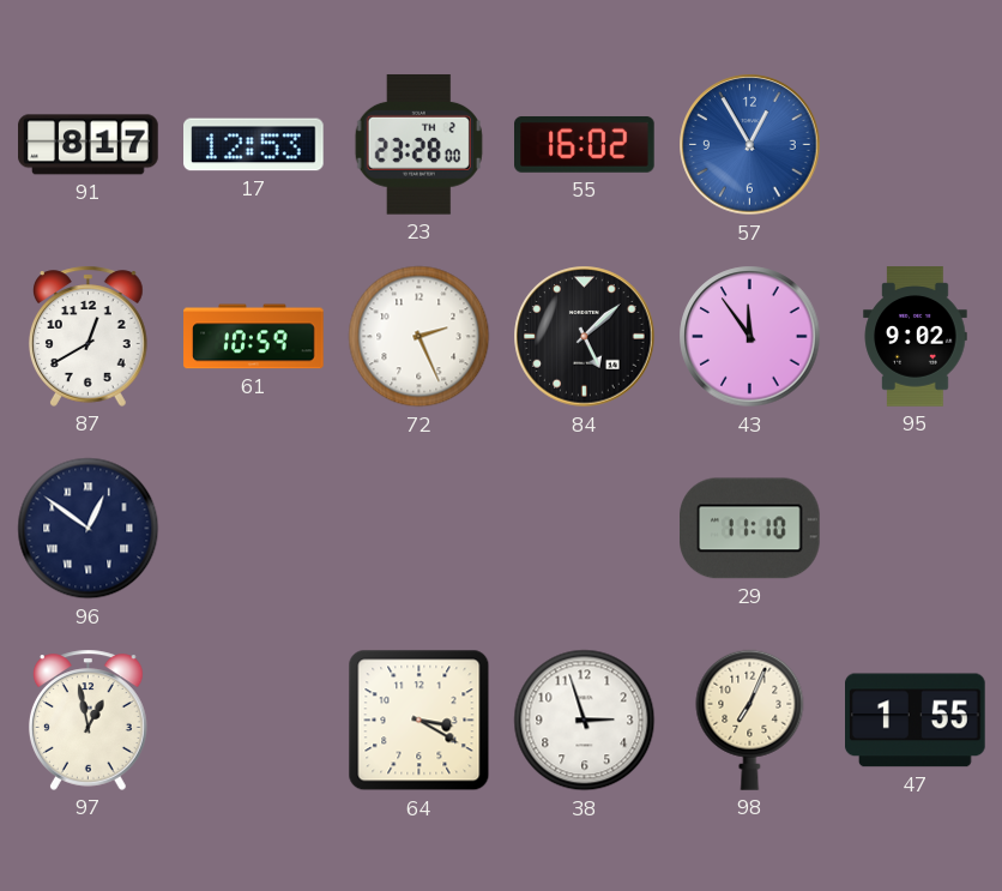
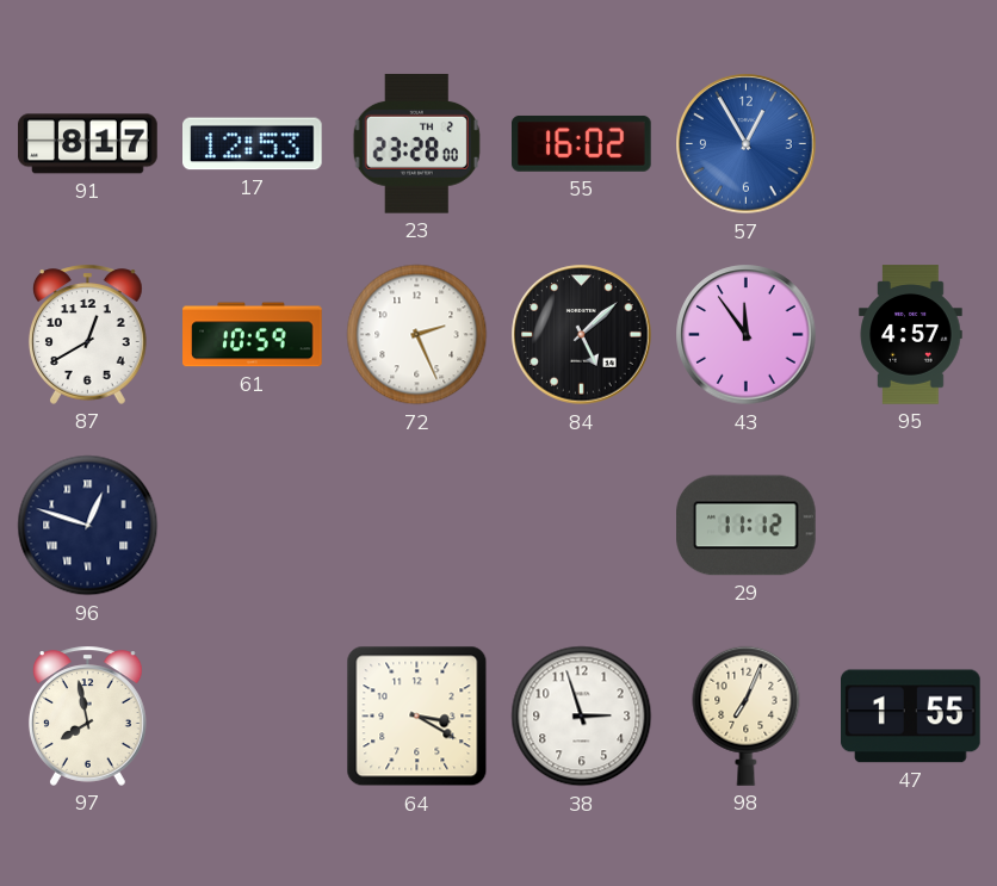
95: 9:02 -> 4:57 (911, 335)
96: 12:51 -> 12:48 (88, 526)
29: 11:10 -> 11:12 (747, 526)
97: 12:58 -> 7:58 (88, 715)
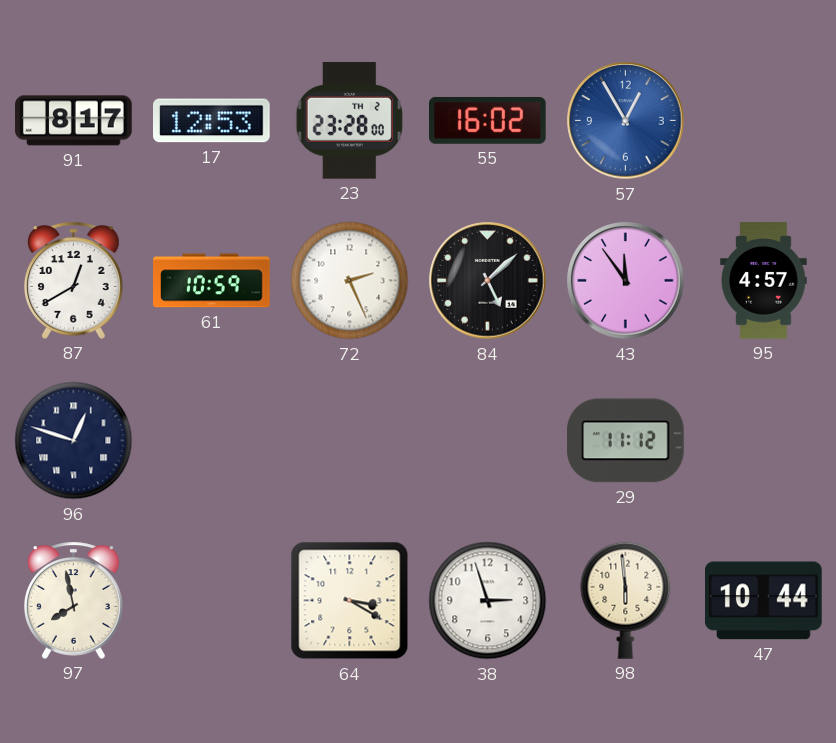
98: 7:04 -> 5:59 (626, 600)
47: 1:55 -> 10:44 (764, 601)
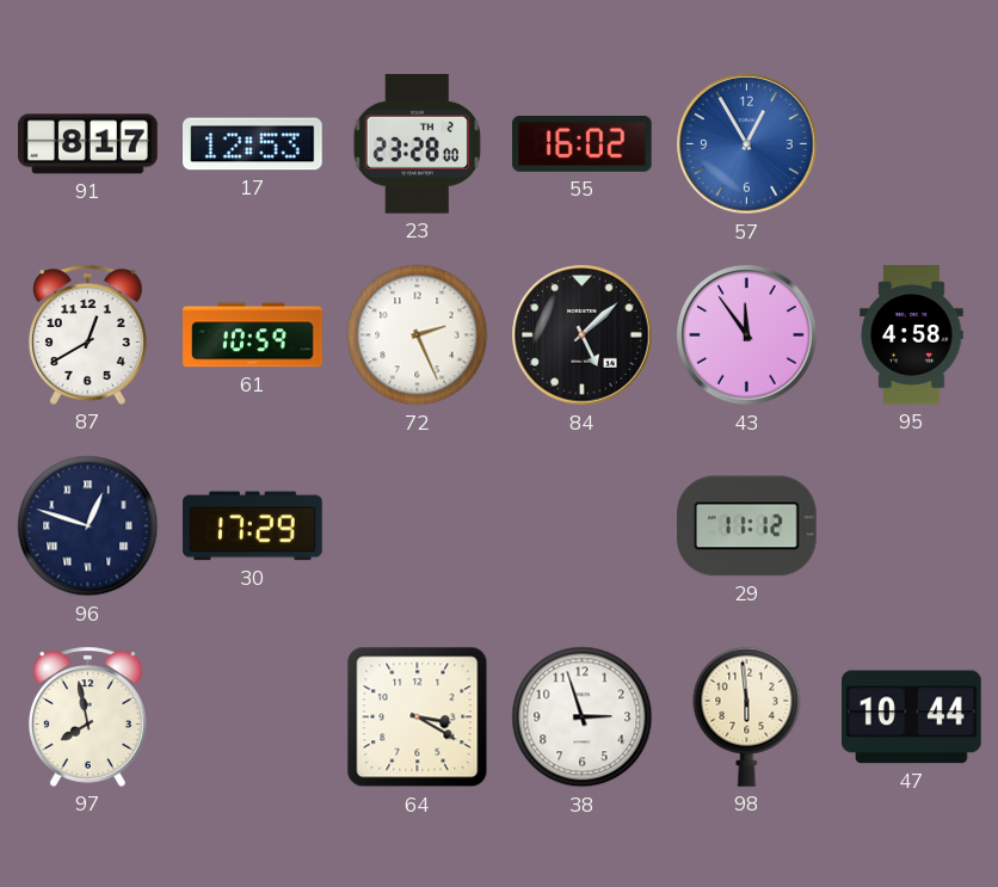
95: 4:57 -> 4:58 (912, 335)
30: none -> 17:29 (253, 526)
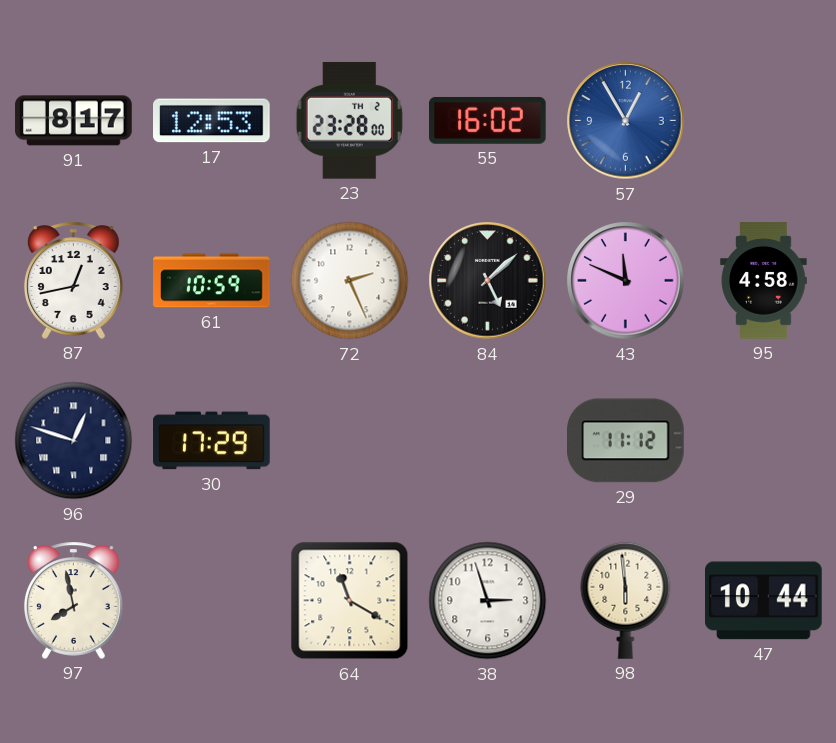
87: 12:40 -> 12:43 (74, 280)
43: 11:54 -> 11:49 (626, 281)
64: 3:20 -> 11:20 (350, 601)
